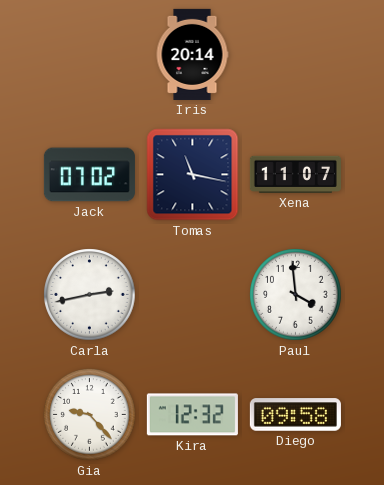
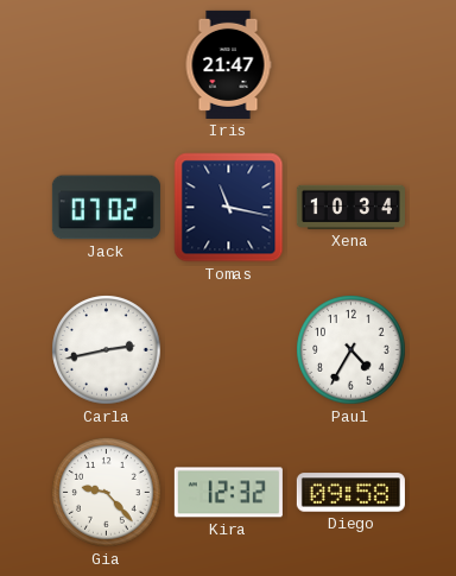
Iris: 20:14 -> 21:47 (228, 64)
Xena: 11:07 -> 10:34 (350, 207)
Paul: 3:59 -> 4:35 (351, 350)
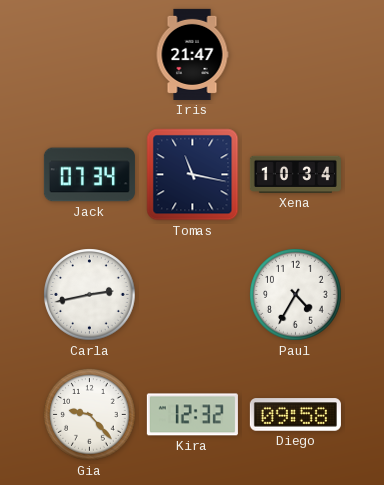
Jack: 07:02 -> 07:34 (89, 175)
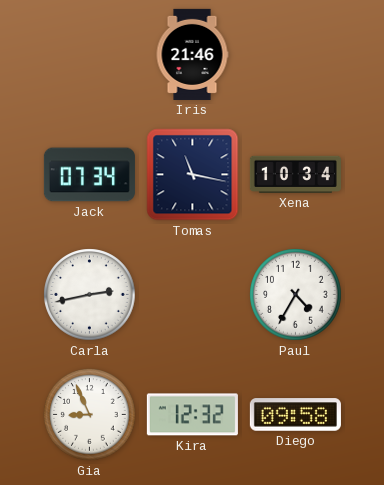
Iris: 21:47 -> 21:46 (192, 54)
Gia: 9:23 -> 8:56 (90, 415)
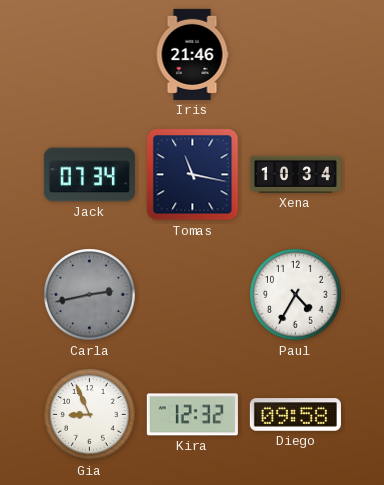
Carla dial: white -> grey (90, 295)
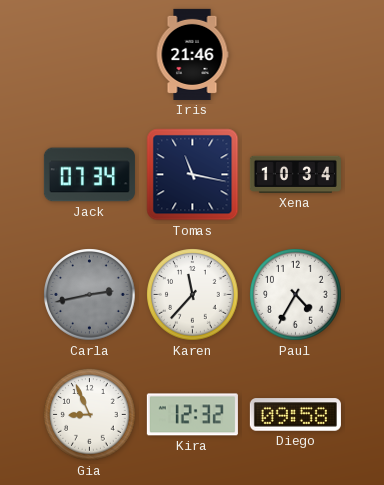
Karen: none -> 11:37 (193, 295)
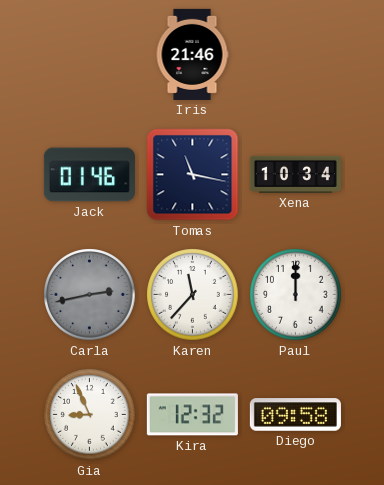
Jack: 07:34 -> 01:46 (89, 175)
Paul: 4:35 -> 12:00 (296, 295)
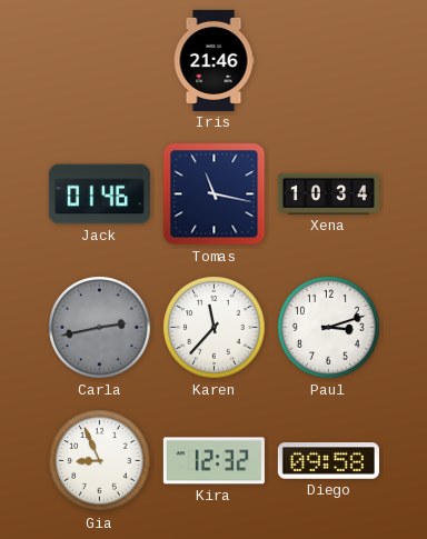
Paul: 12:00 -> 3:12 (329, 328)
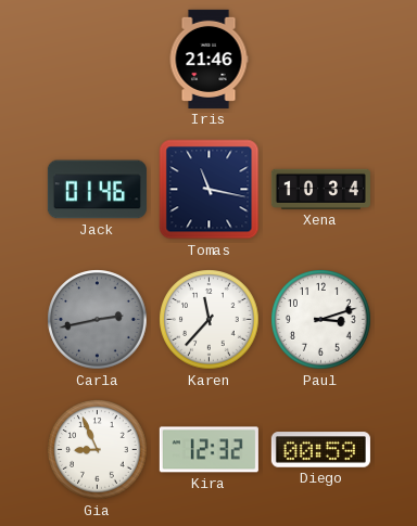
Diego: 09:58 -> 00:59 (320, 450)
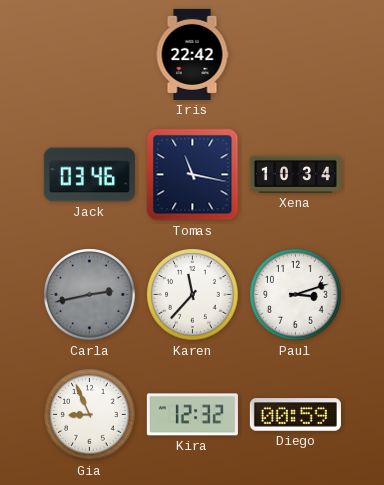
Iris: 21:46 -> 22:42 (192, 54)
Jack: 01:46 -> 03:46 (89, 175)
